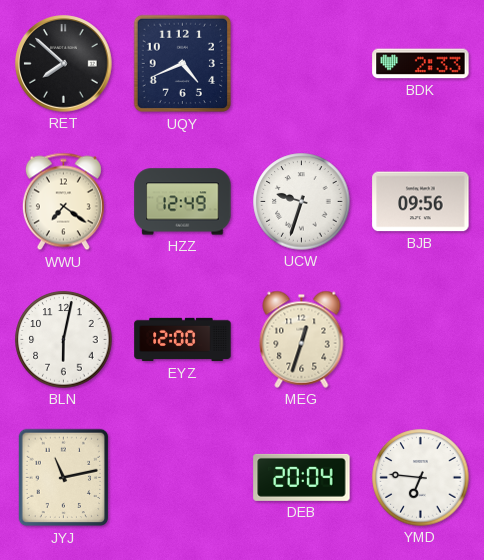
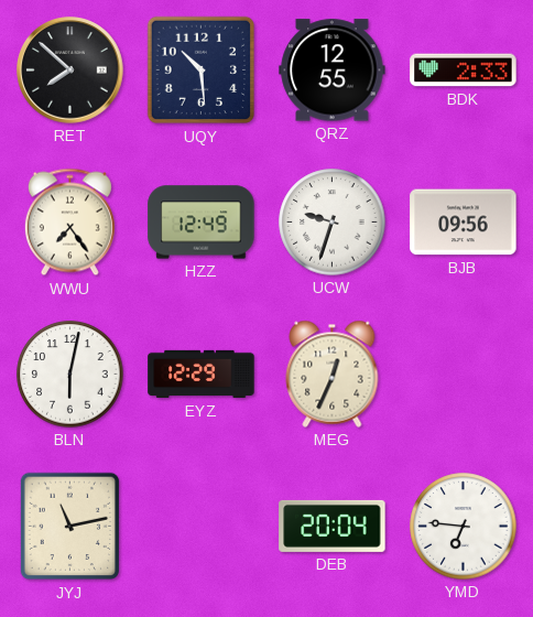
UQY: 4:41 -> 10:29 (202, 71)
QRZ: none -> 12:55 (333, 71)
WWU: 7:21 -> 7:24 (69, 223)
EYZ: 12:00 -> 12:29 (202, 375)
MEG: 12:33 -> 12:34 (333, 374)
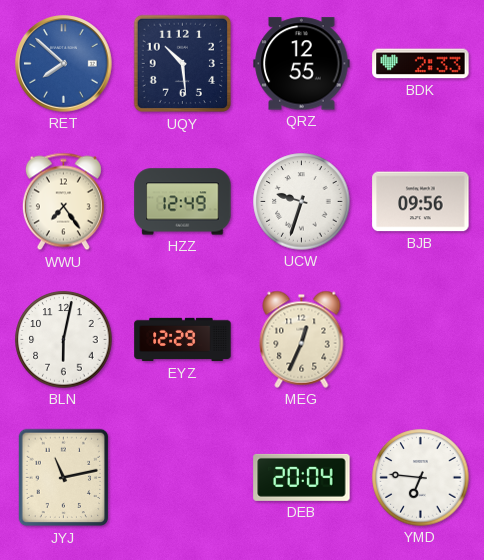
RET dial: black -> blue (64, 64)
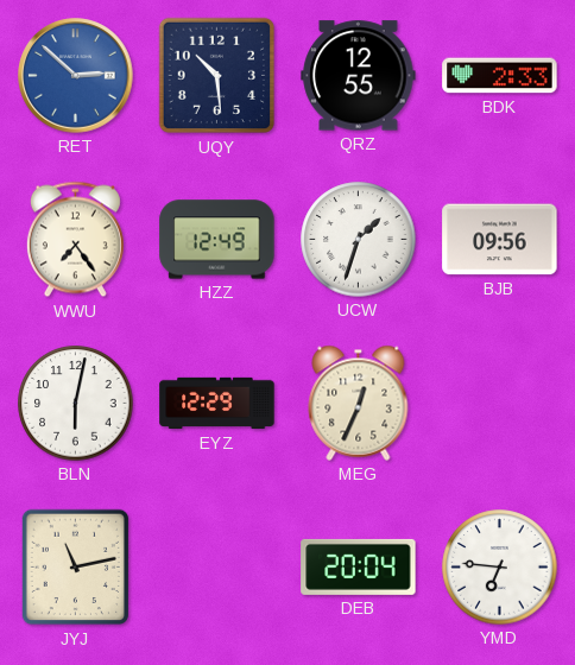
RET: 7:52 -> 2:52 (76, 76)
UCW: 9:33 -> 1:33 (359, 240)
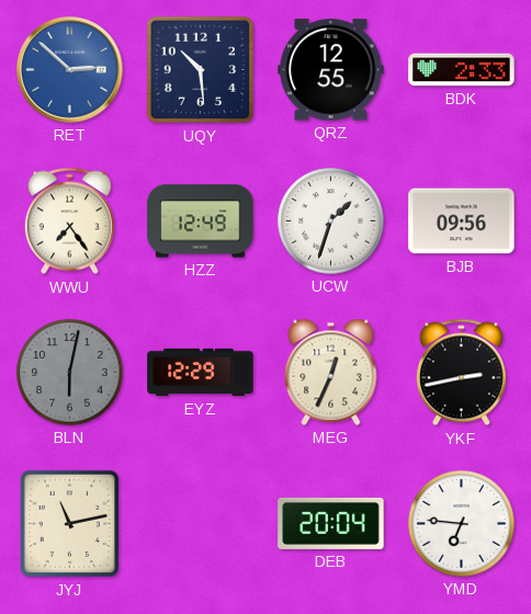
BLN dial: white -> grey (70, 373)
YKF: none -> 2:43 (461, 373)
